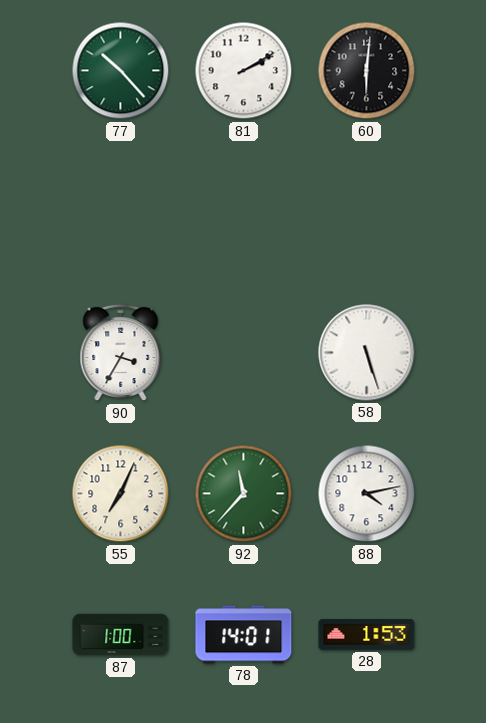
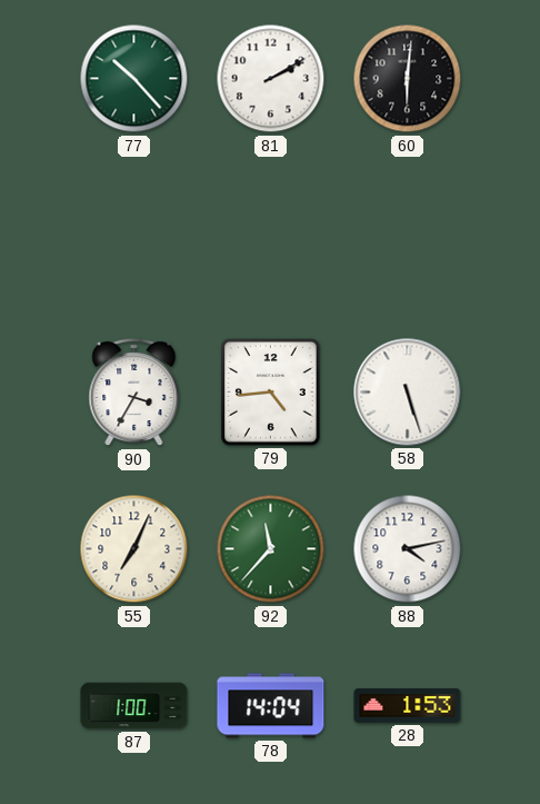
79: none -> 4:44 (271, 393)
78: 14:01 -> 14:04 (271, 706)
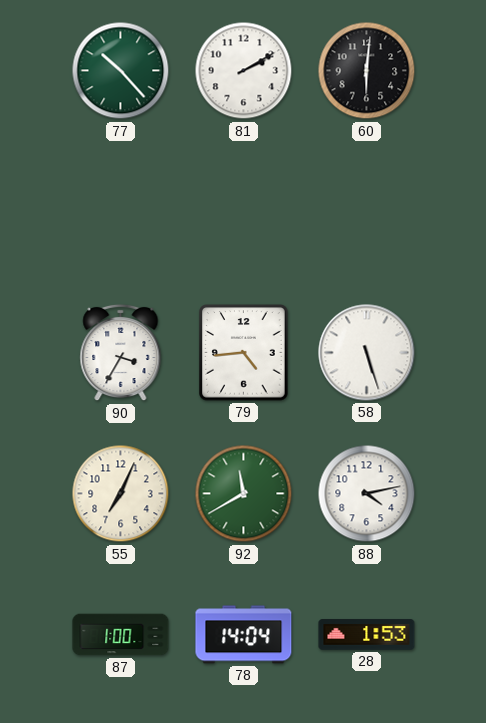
92: 11:37 -> 11:40 (244, 494)
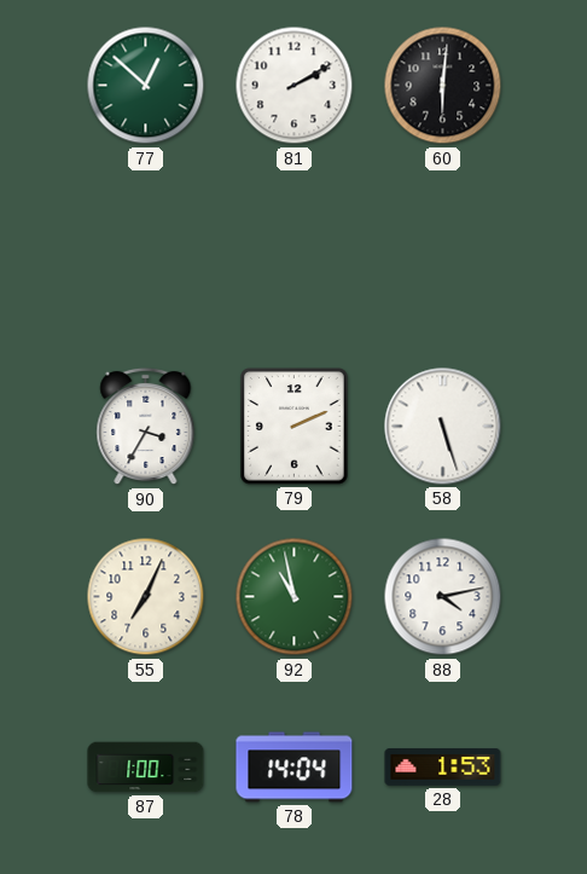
77: 10:23 -> 12:52 (146, 86)
79: 4:44 -> 2:11 (295, 427)
92: 11:40 -> 10:58 (295, 597)
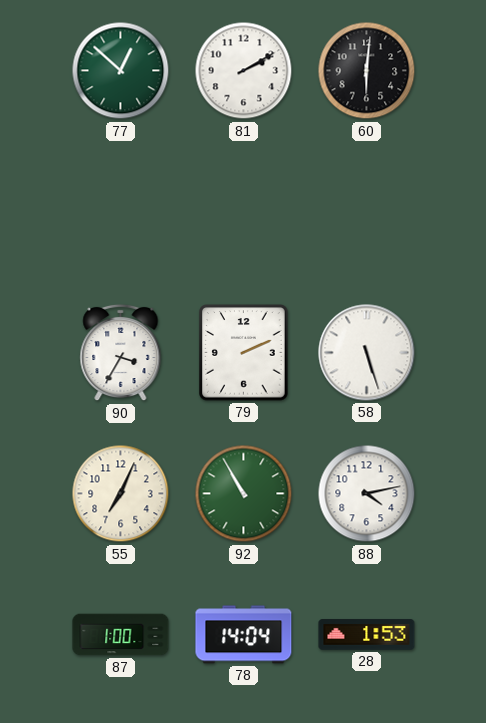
92: 10:58 -> 10:55 (244, 494)
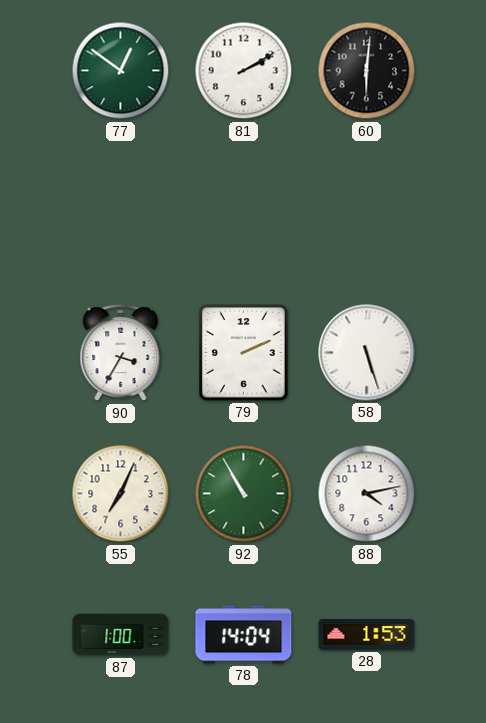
77: 12:52 -> 12:51 (121, 71)
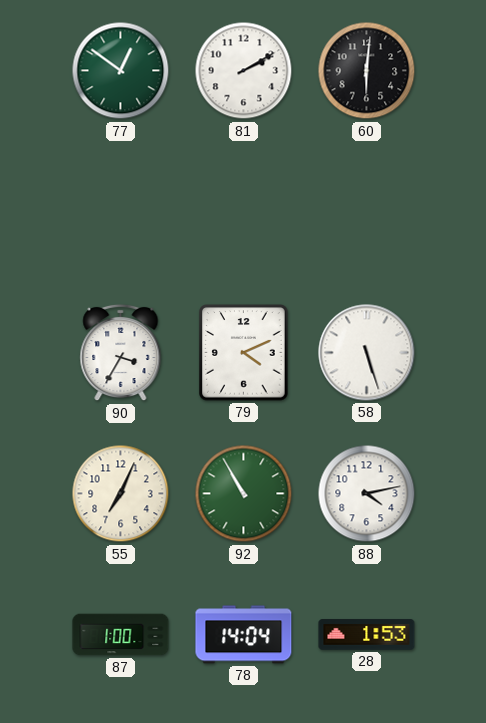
79: 2:11 -> 4:11 (244, 353)
